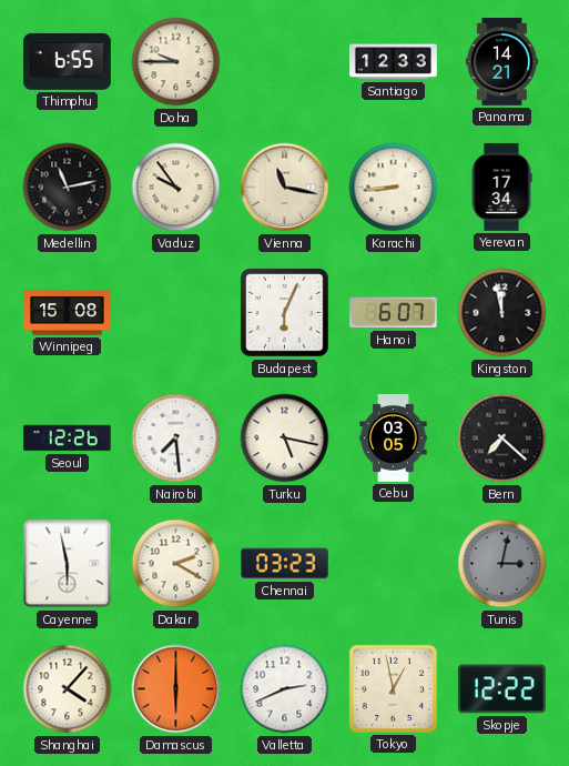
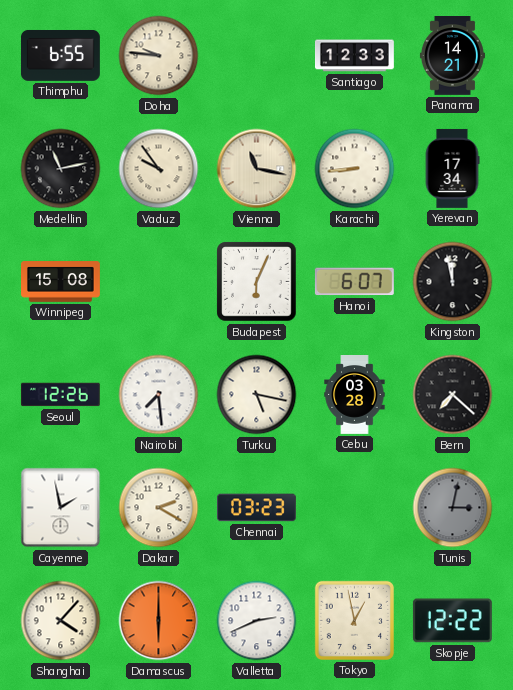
Doha: 9:45 -> 9:46 (159, 56)
Cebu: 03:05 -> 03:28 (355, 395)
Cayenne: 5:58 -> 1:58 (61, 508)
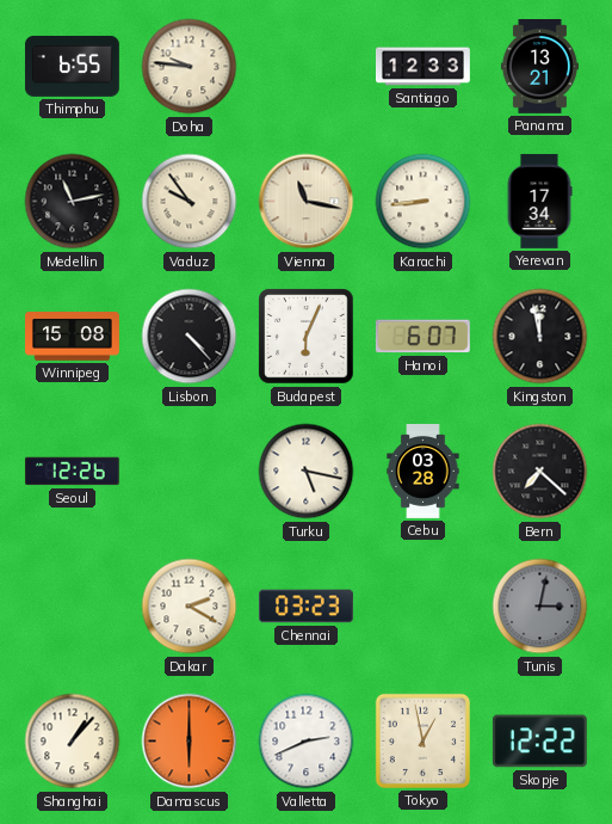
Panama: 14:21 -> 13:21 (539, 67)
Lisbon: none -> 4:23 (190, 337)
Nairobi: 7:29 -> none (159, 395)
Cayenne: 1:58 -> none (61, 508)
Shanghai: 4:07 -> 1:07 (73, 742)
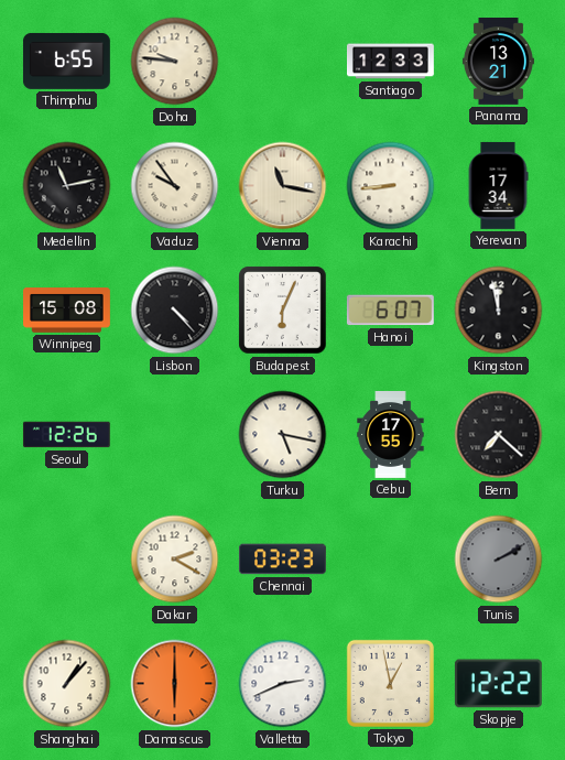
Cebu: 03:28 -> 17:55 (391, 435)
Tunis: 3:02 -> 2:10 (499, 560)
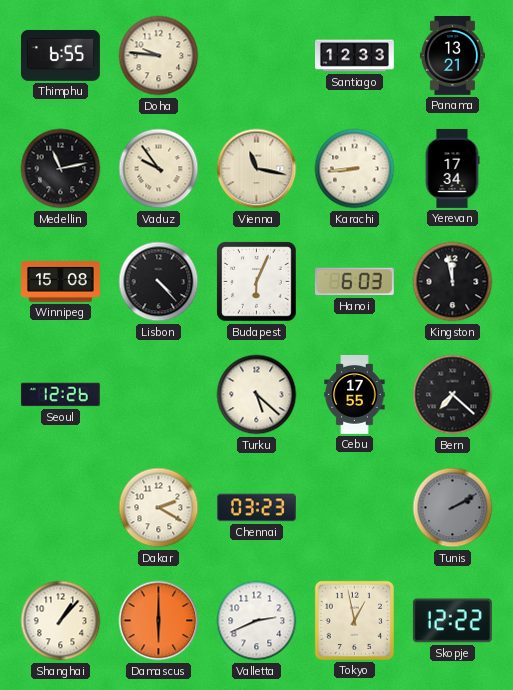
Hanoi: 6:07 -> 6:03 (354, 282)
Turku: 5:17 -> 5:22 (257, 395)
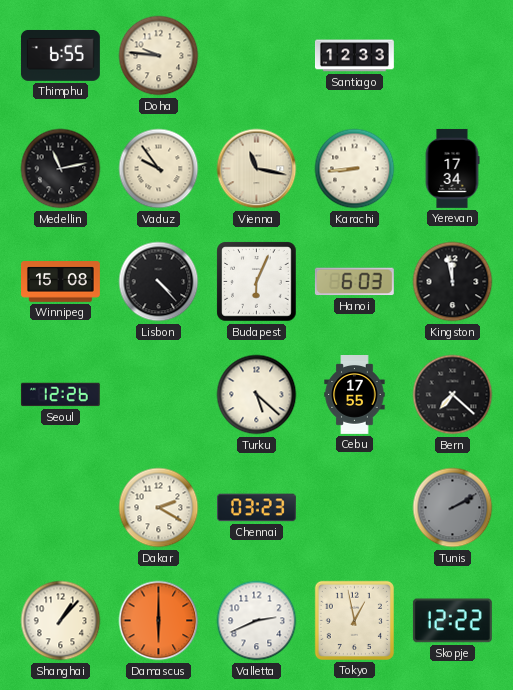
Panama: 13:21 -> none (452, 56)
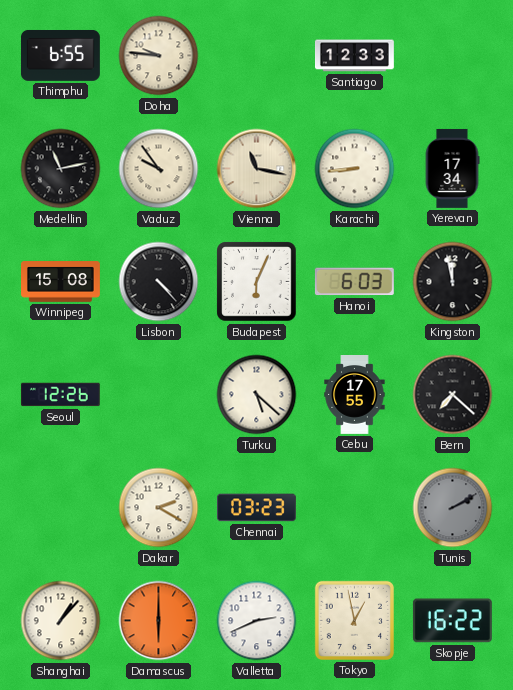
Skopje: 12:22 -> 16:22 (452, 621)
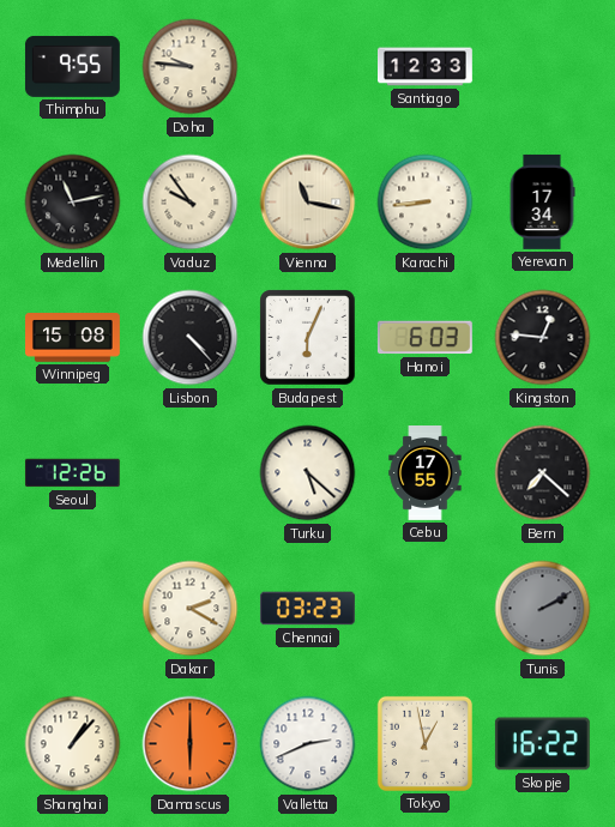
Thimphu: 6:55 -> 9:55 (72, 66)
Kingston: 11:58 -> 12:46 (543, 338)
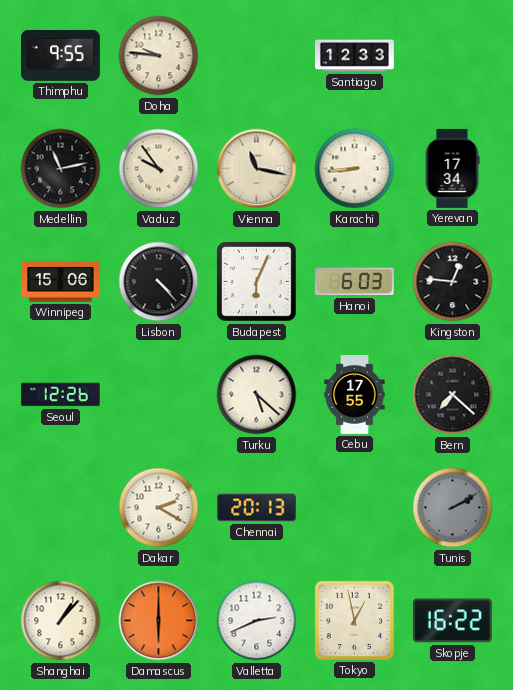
Winnipeg: 15:08 -> 15:06 (61, 282)
Chennai: 03:23 -> 20:13 (256, 508)
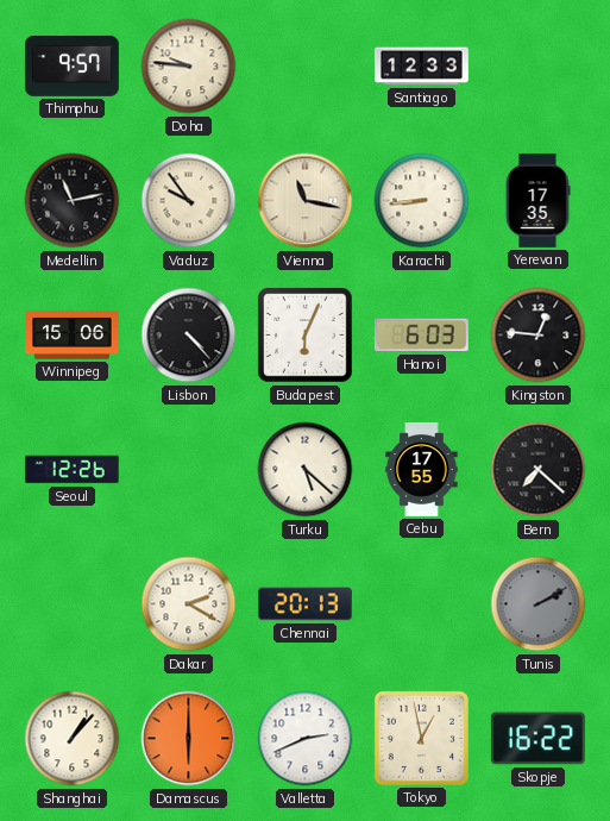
Thimphu: 9:55 -> 9:57 (71, 65)
Yerevan: 17:34 -> 17:35 (537, 200)
